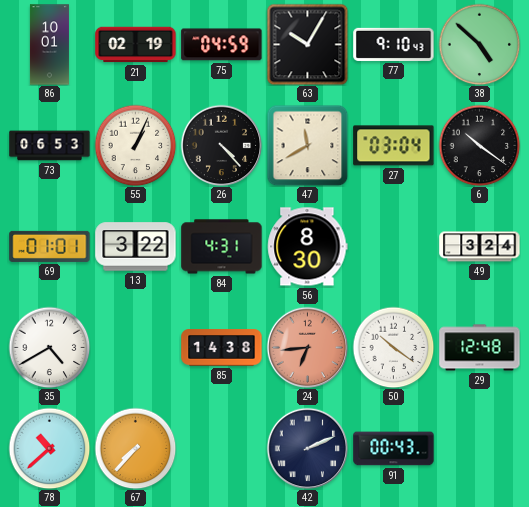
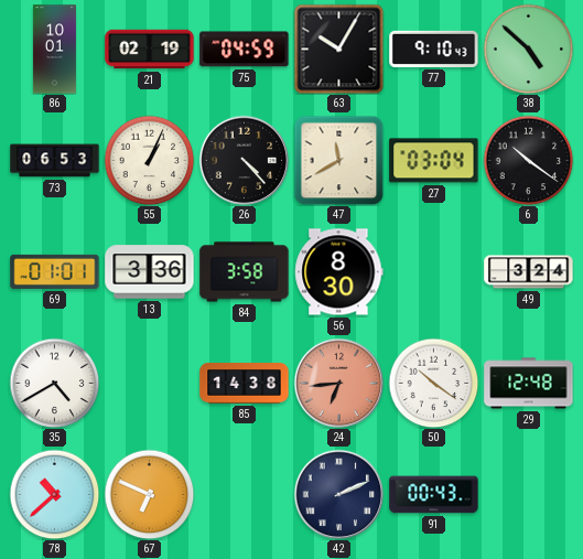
13: 3:22 -> 3:36 (150, 272)
84: 4:31 -> 3:58 (245, 272)
67: 7:37 -> 6:49 (149, 494)
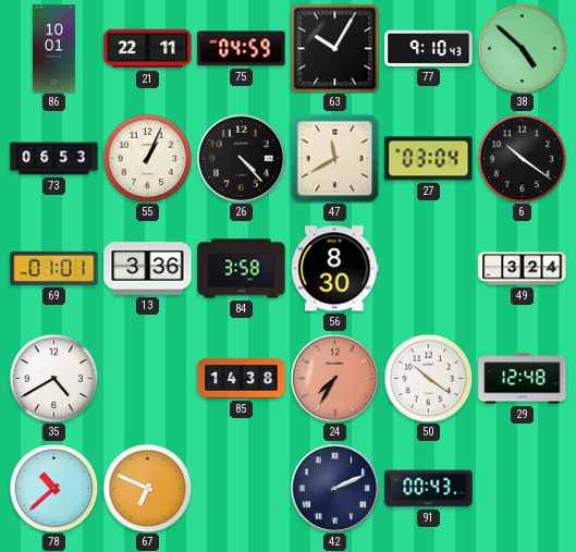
21: 02:19 -> 22:11 (148, 49)
24: 6:44 -> 7:35 (334, 378)
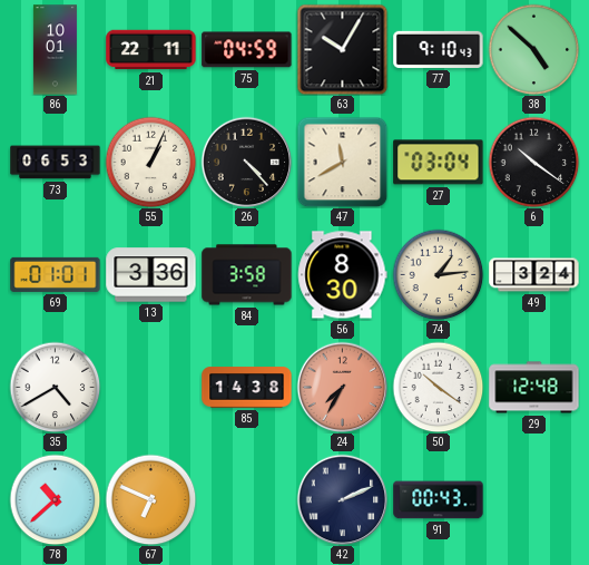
74: none -> 1:14 (438, 274)
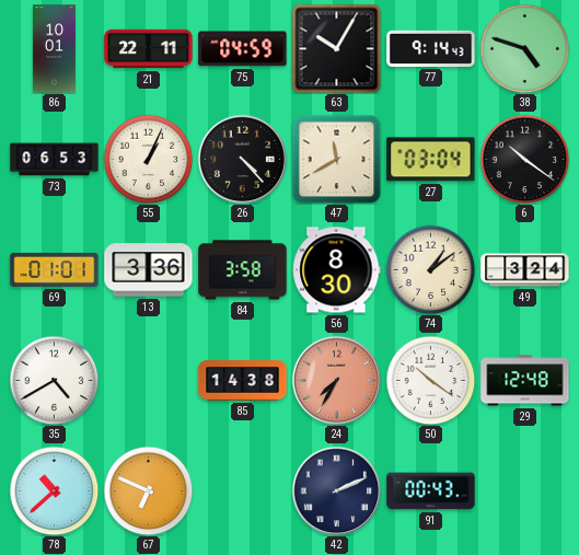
77: 9:10 -> 9:14 (431, 48)
38: 4:52 -> 4:48 (524, 48)
74: 1:14 -> 1:09 (430, 269)
